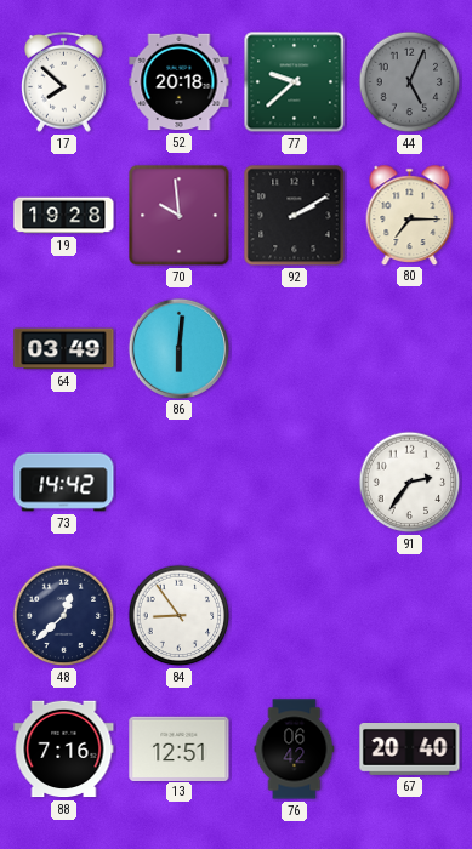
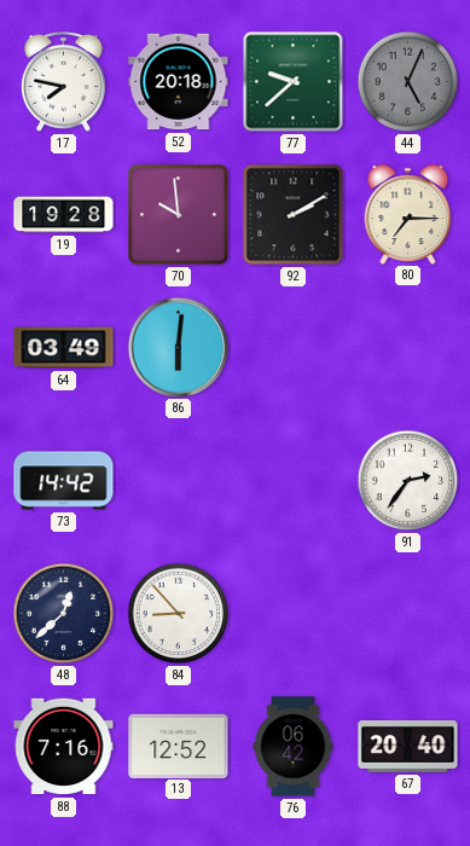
17: 7:52 -> 7:47 (64, 81)
84: 8:54 -> 8:53 (179, 614)
13: 12:51 -> 12:52 (179, 746)
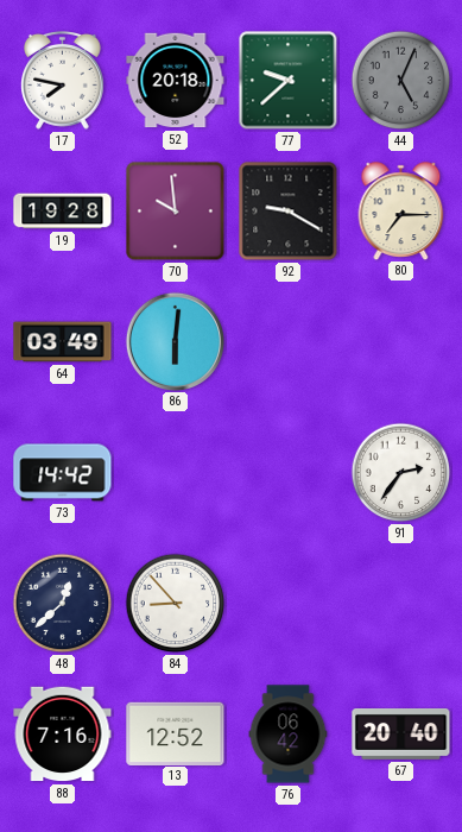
92: 2:10 -> 9:20 (289, 212)
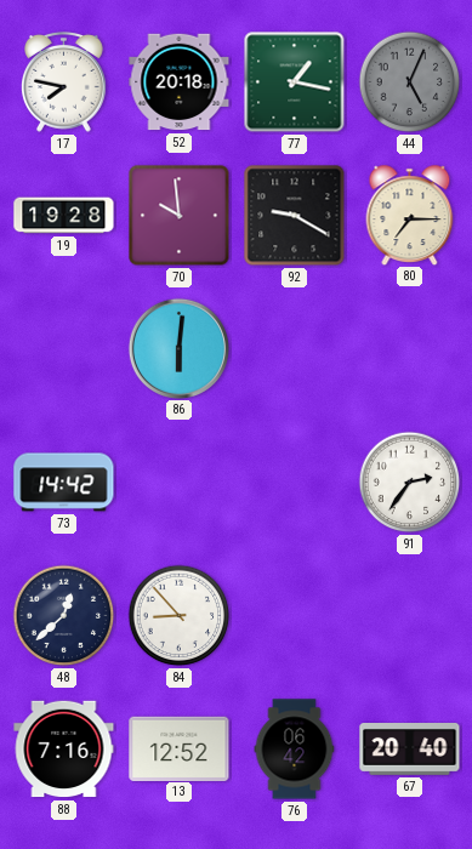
77: 9:38 -> 1:17 (295, 82)
64: 03:49 -> none (63, 342)
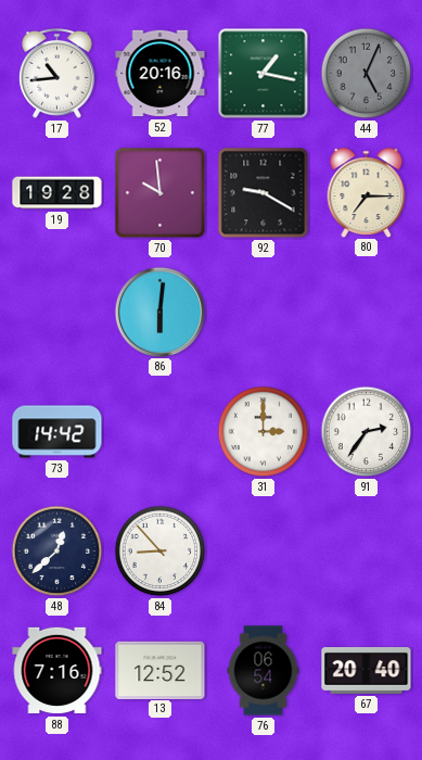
17: 7:47 -> 10:44 (57, 73)
52: 20:18 -> 20:16 (161, 74)
31: none -> 3:00 (264, 432)
76: 06:42 -> 06:54 (264, 671)
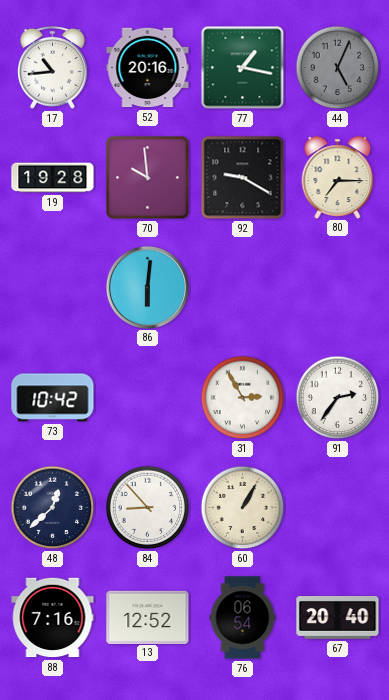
73: 14:42 -> 10:42 (53, 398)
31: 3:00 -> 2:55 (243, 398)
60: none -> 1:05 (243, 508)
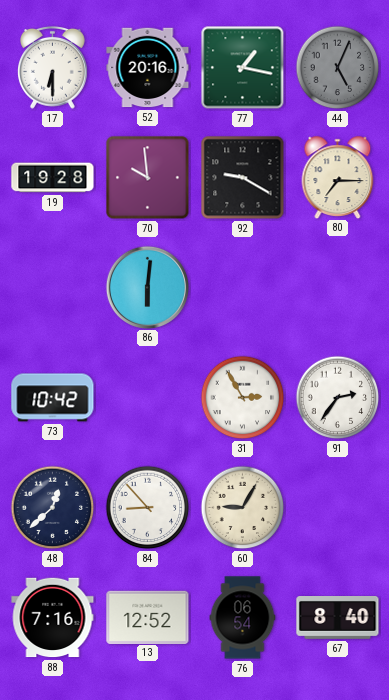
17: 10:44 -> 6:30 (53, 67)
60: 1:05 -> 9:05 (243, 508)
67: 20:40 -> 8:40 (338, 618)
